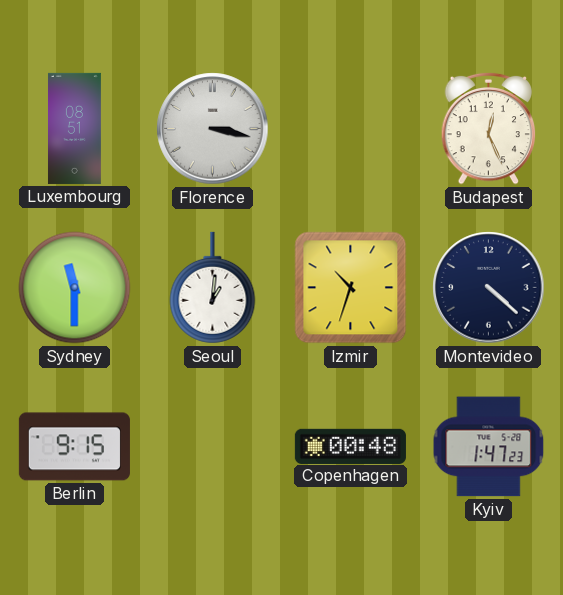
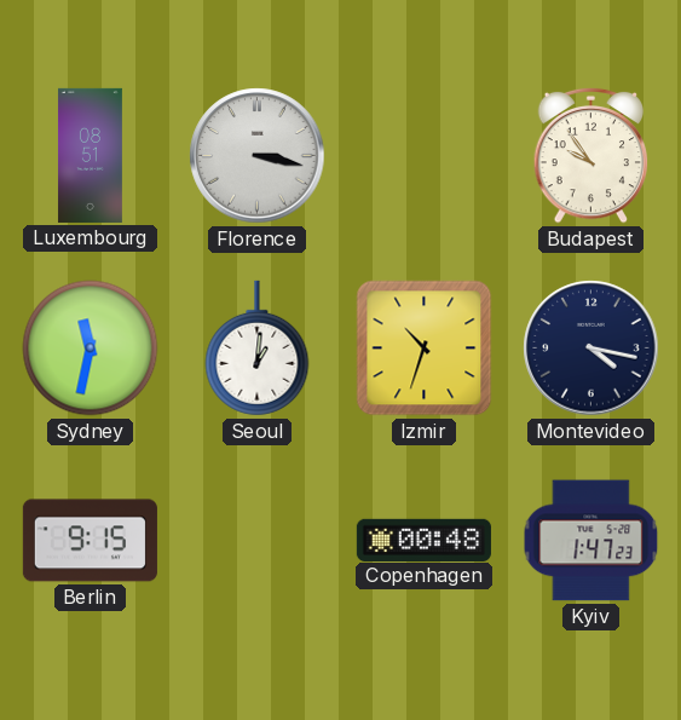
Budapest: 12:26 -> 9:54 (591, 155)
Sydney: 11:30 -> 11:32 (91, 349)
Montevideo: 4:22 -> 4:17 (591, 349)
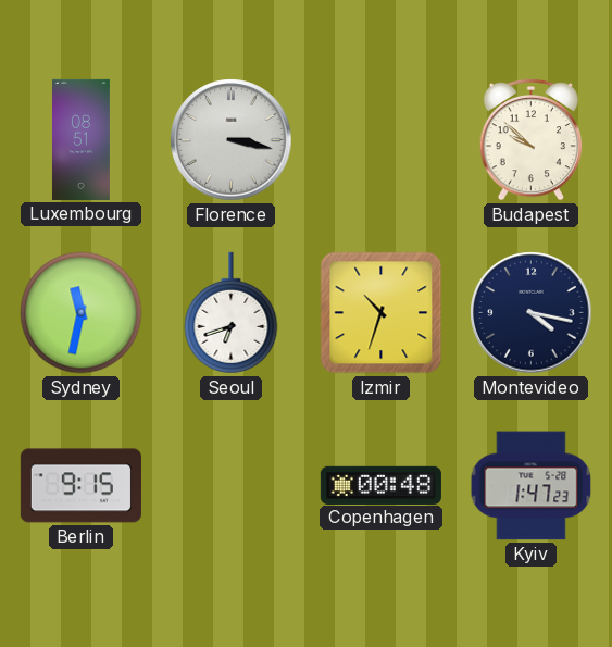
Budapest: 9:54 -> 9:52 (532, 139)
Seoul: 1:01 -> 6:42 (232, 313)
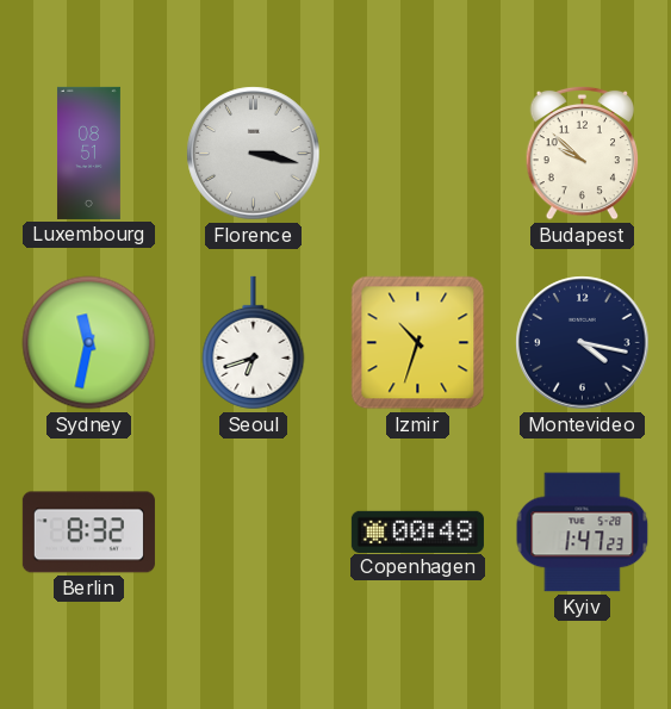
Berlin: 9:15 -> 8:32 (88, 533)
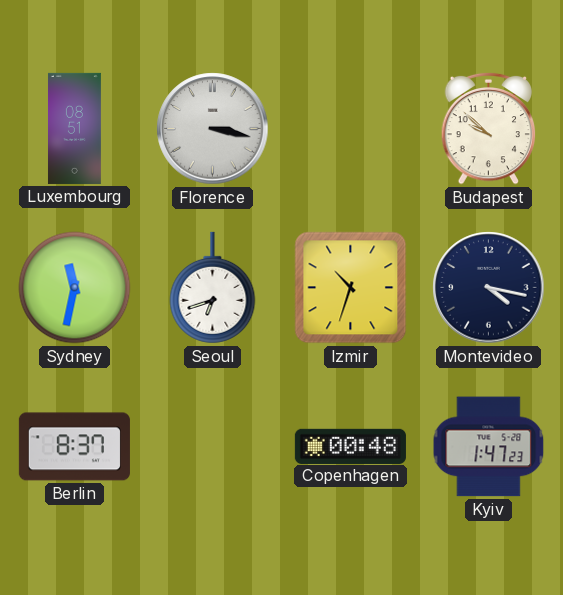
Berlin: 8:32 -> 8:37 (74, 447)
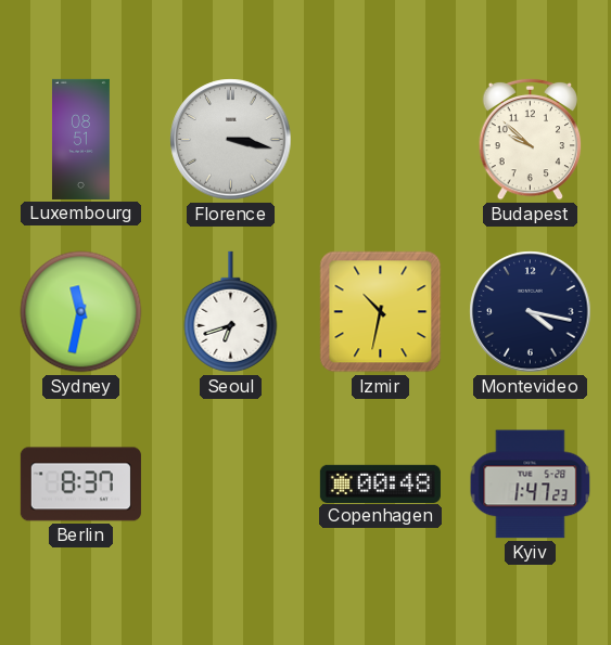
Izmir: 10:33 -> 10:32 (381, 312)
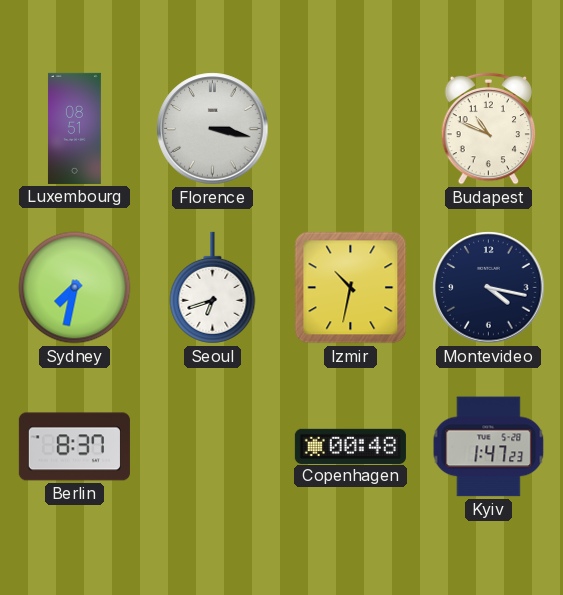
Budapest: 9:52 -> 10:49 (489, 128)
Sydney: 11:32 -> 7:32 (75, 288)
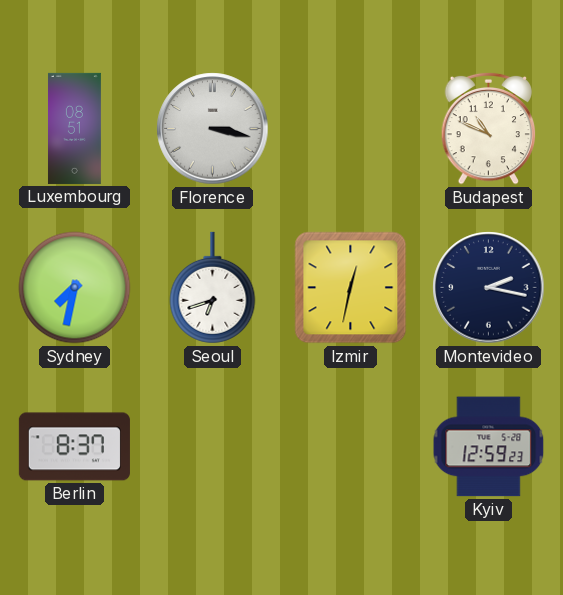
Izmir: 10:32 -> 12:32 (351, 288)
Montevideo: 4:17 -> 2:17 (489, 288)
Copenhagen: 00:48 -> none (350, 446)
Kyiv: 1:47 -> 12:59 (489, 447)
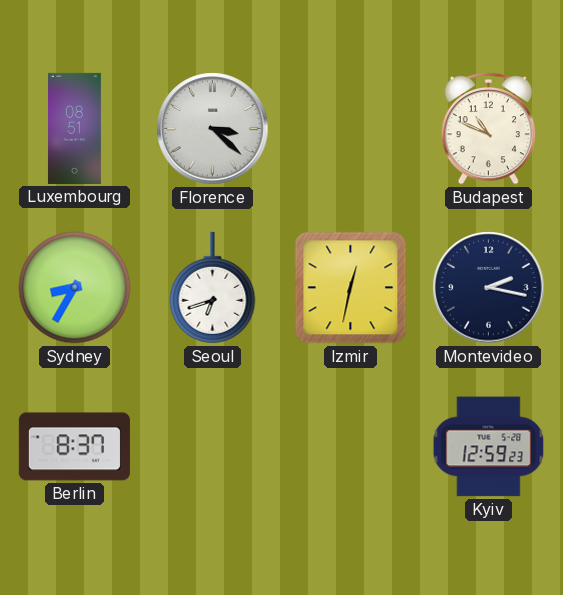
Florence: 3:17 -> 3:22 (213, 129)
Sydney: 7:32 -> 8:35 (75, 288)
